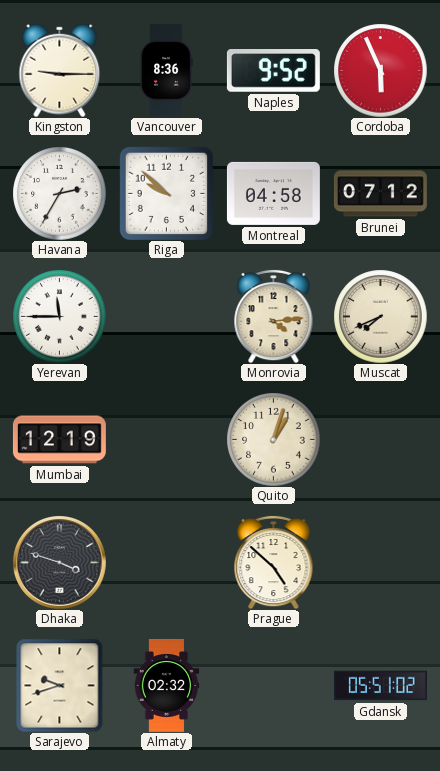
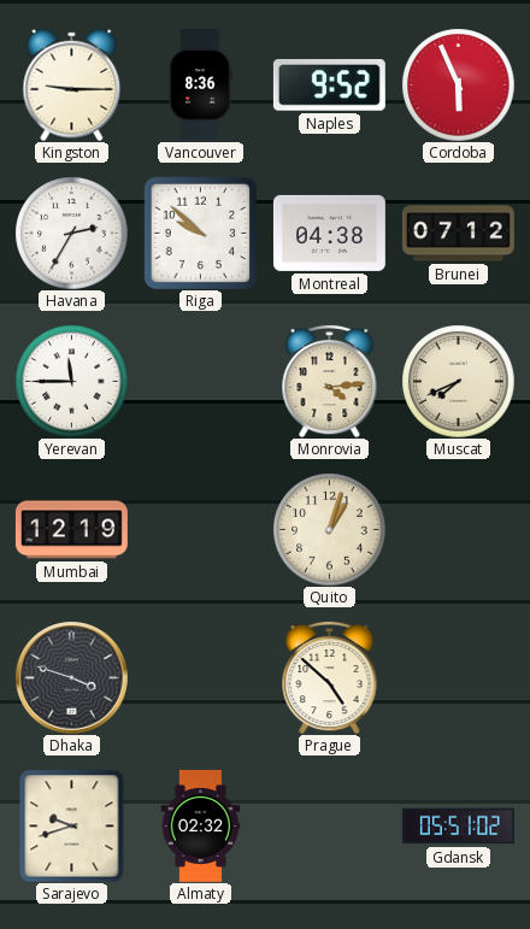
Montreal: 04:58 -> 04:38 (329, 233)
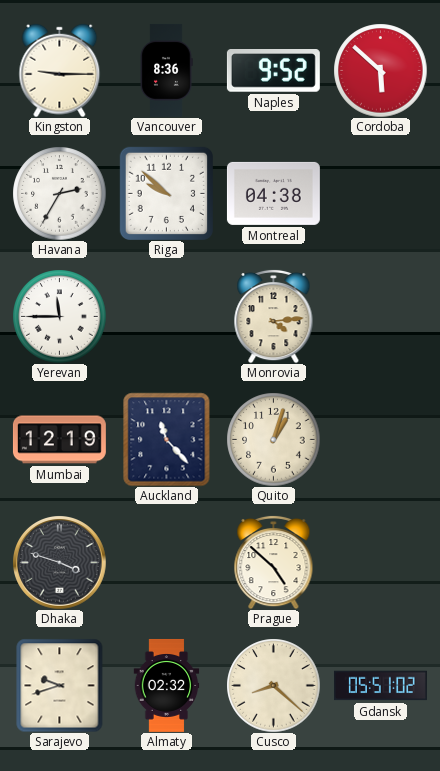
Cordoba: 5:56 -> 5:52 (380, 70)
Brunei: 07:12 -> none (458, 234)
Muscat: 7:41 -> none (458, 381)
Auckland: none -> 11:23 (167, 439)
Cusco: none -> 8:22 (273, 685)
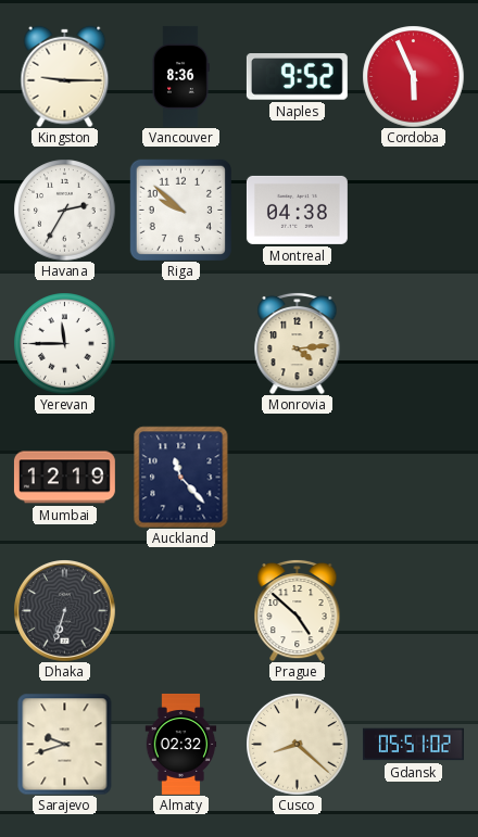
Cordoba: 5:52 -> 5:56 (413, 76)
Quito: 1:03 -> none (273, 439)
Dhaka: 3:48 -> 6:33 (65, 611)
